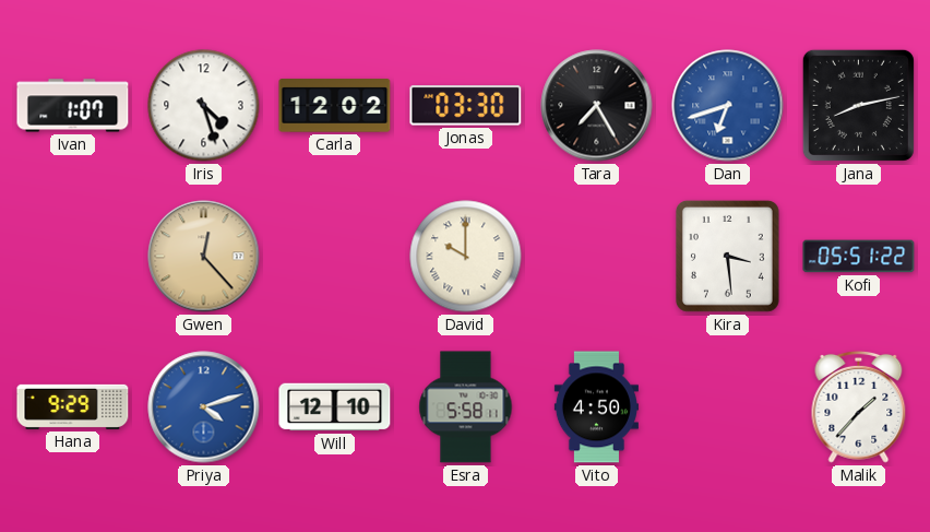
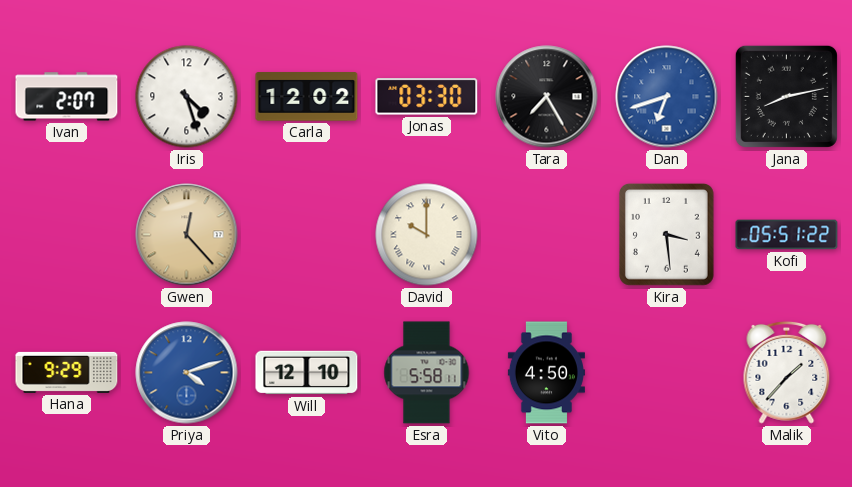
Ivan: 1:07 -> 2:07 (67, 97)
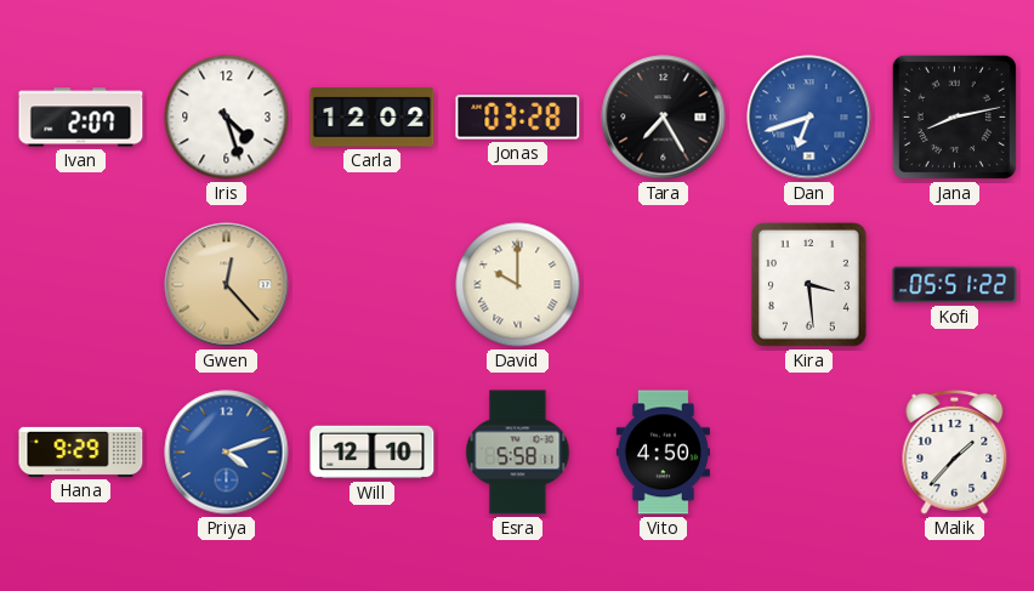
Jonas: 03:30 -> 03:28 (518, 118)
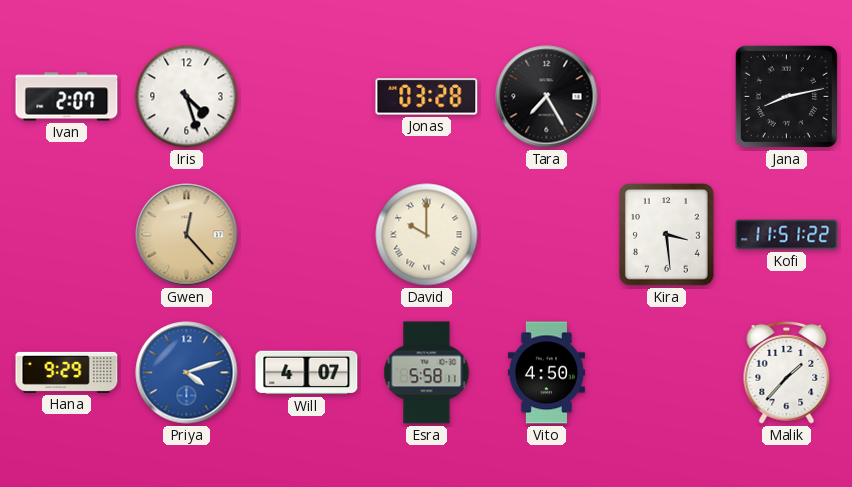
Carla: 12:02 -> none (373, 118)
Dan: 6:42 -> none (809, 118)
Kofi: 05:51 -> 11:51 (787, 235)
Will: 12:10 -> 4:07 (307, 373)
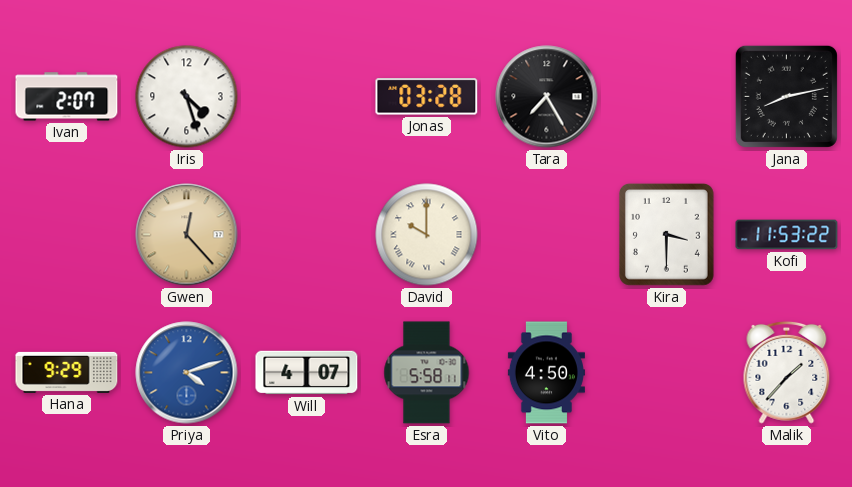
Kira: 3:29 -> 3:30 (666, 234)
Kofi: 11:51 -> 11:53 (787, 235)
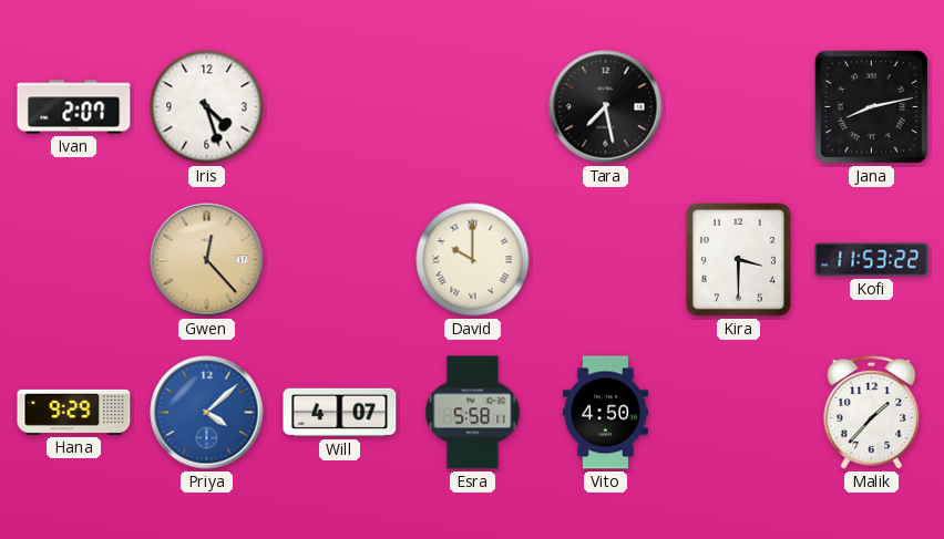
Jonas: 03:28 -> none (427, 97)
Tara: 7:25 -> 7:28 (606, 107)
Priya: 4:12 -> 4:08 (207, 413)
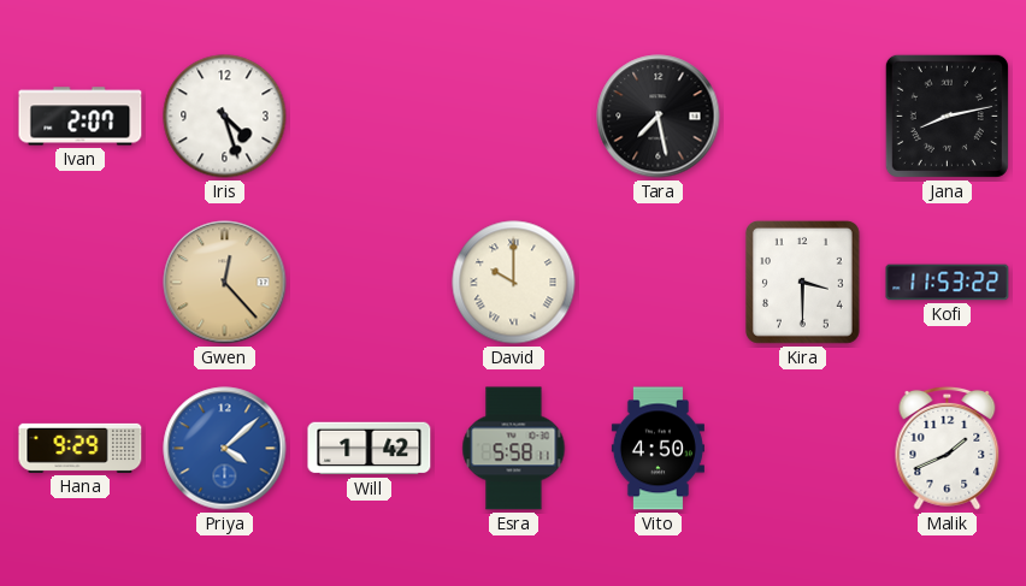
Will: 4:07 -> 1:42 (370, 449)
Malik: 1:37 -> 1:41 (948, 448)
